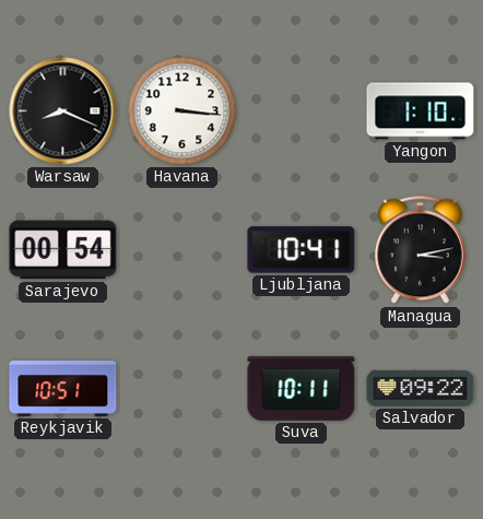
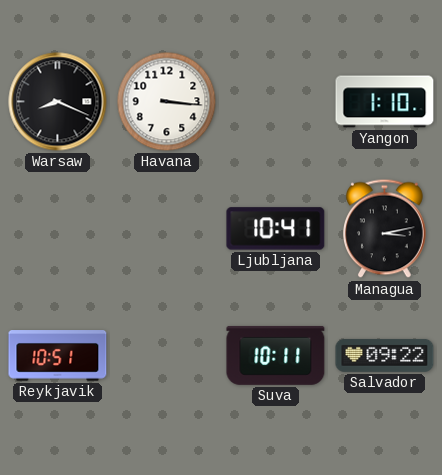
Sarajevo: 00:54 -> none (63, 250)
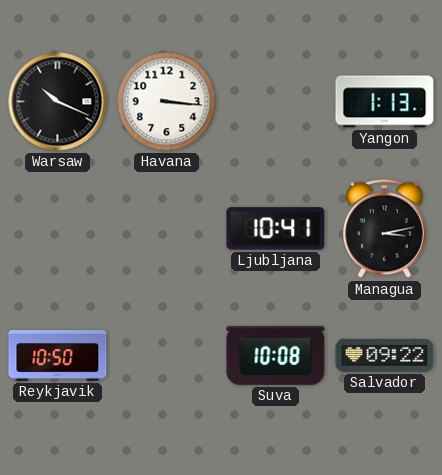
Warsaw: 8:19 -> 10:19 (58, 102)
Yangon: 1:10 -> 1:13 (385, 102)
Reykjavik: 10:51 -> 10:50 (58, 356)
Suva: 10:11 -> 10:08 (276, 355)
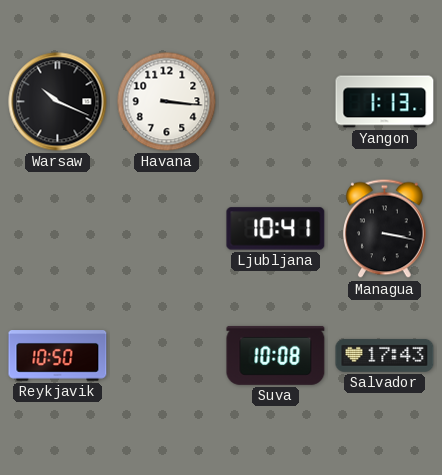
Managua: 3:13 -> 3:17 (385, 229)
Salvador: 09:22 -> 17:43 (385, 355)
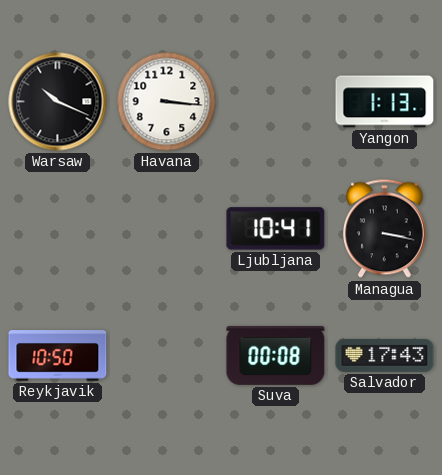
Suva: 10:08 -> 00:08 (276, 355)
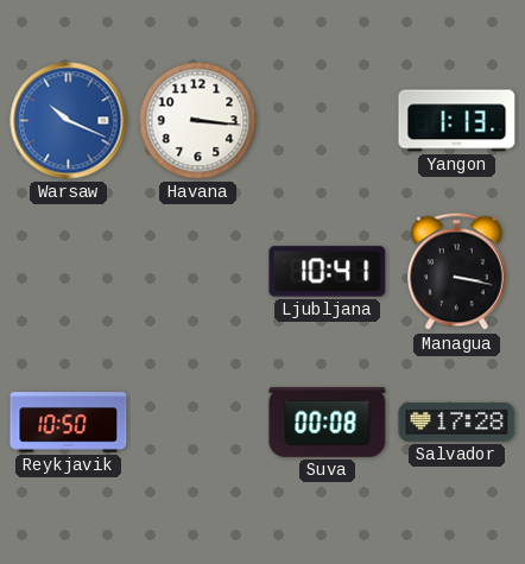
Warsaw dial: black -> blue (69, 121)
Salvador: 17:43 -> 17:28 (457, 422)
